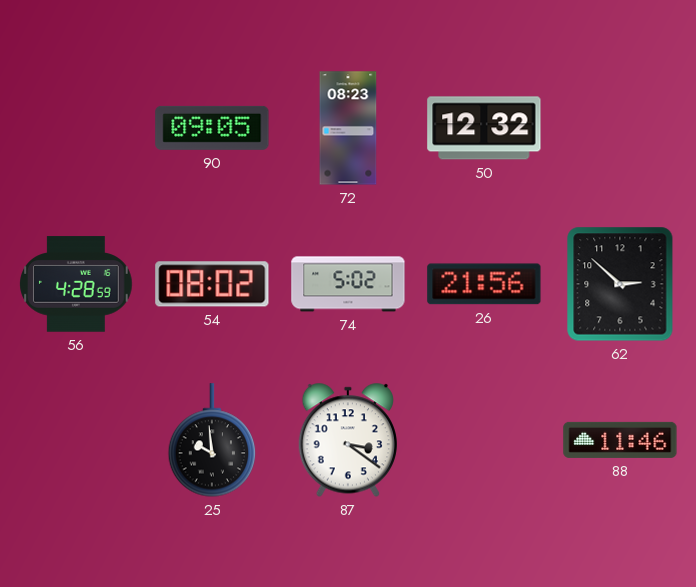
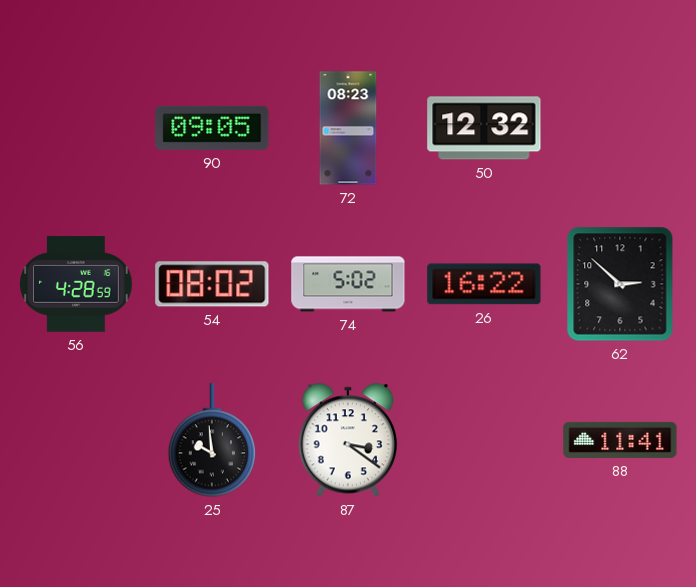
26: 21:56 -> 16:22 (484, 284)
88: 11:46 -> 11:41 (620, 440)
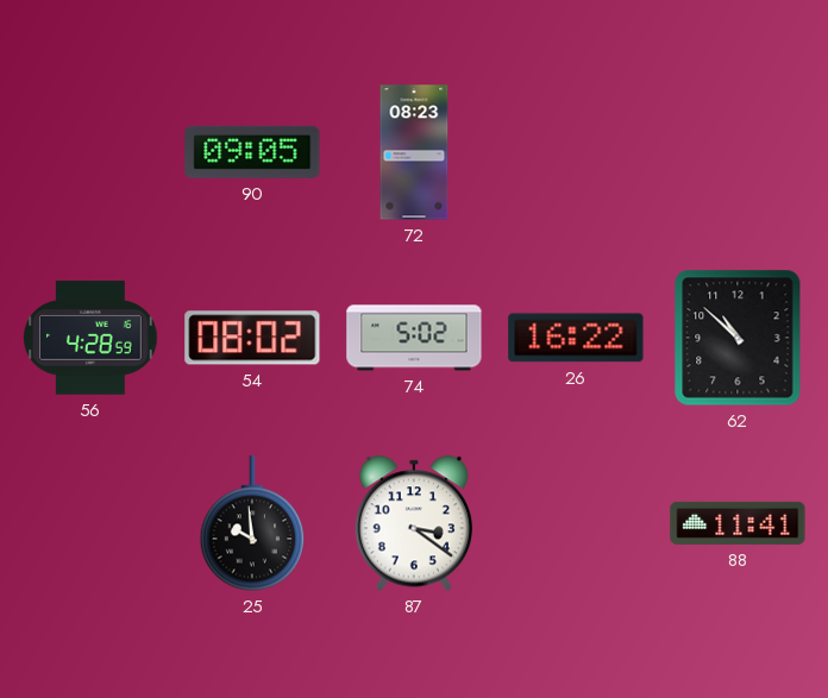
50: 12:32 -> none (484, 128)
62: 2:52 -> 10:52 (738, 338)
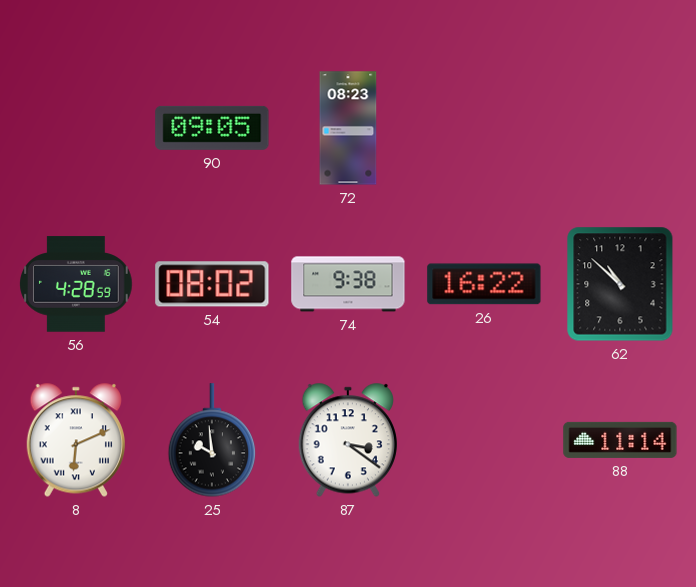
74: 5:02 -> 9:38 (348, 284)
8: none -> 6:11 (75, 440)
88: 11:41 -> 11:14 (620, 440)
